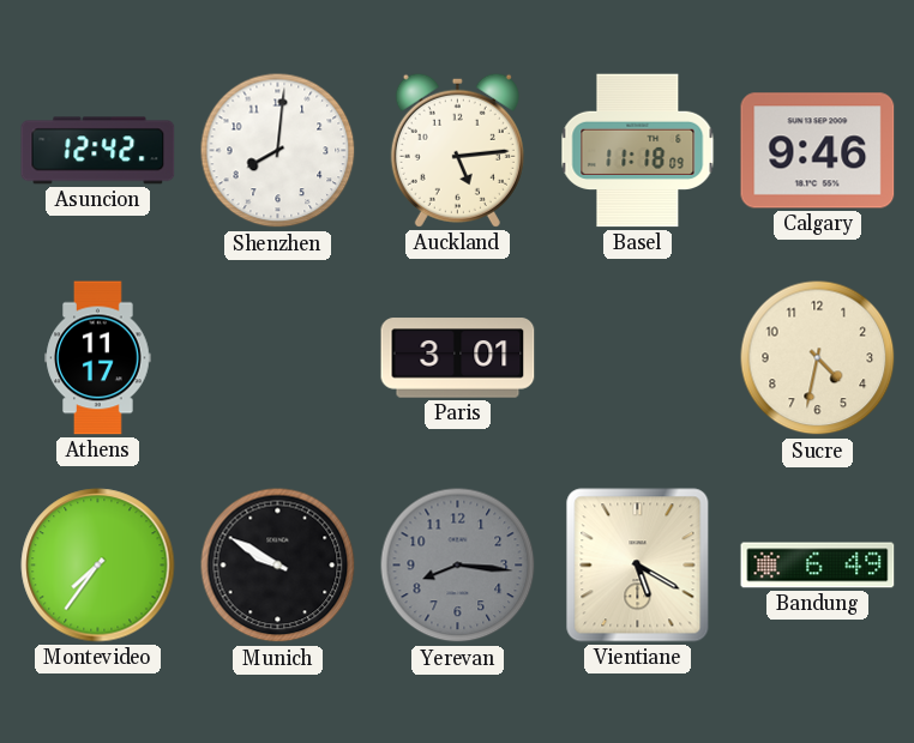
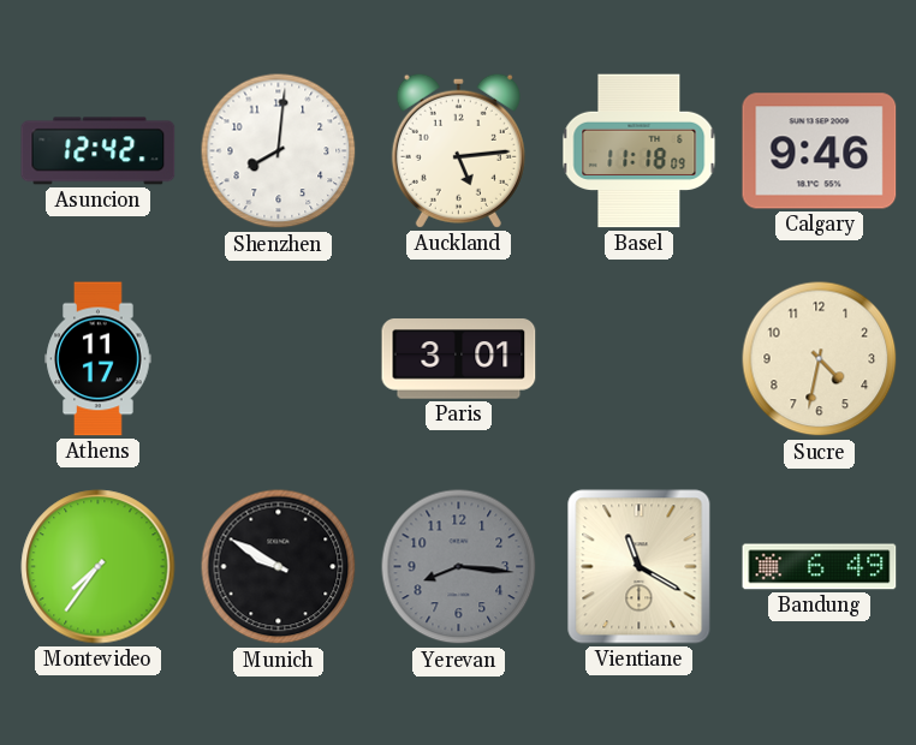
Vientiane: 5:20 -> 11:20 (640, 567)
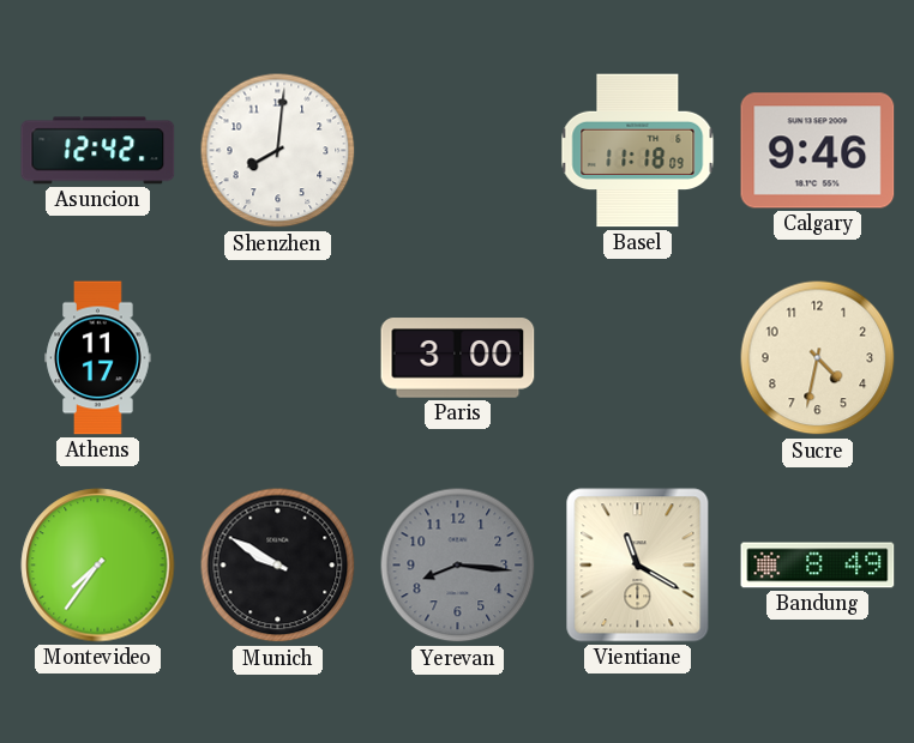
Auckland: 5:14 -> none (458, 150)
Paris: 3:01 -> 3:00 (458, 358)
Bandung: 6:49 -> 8:49 (818, 566)
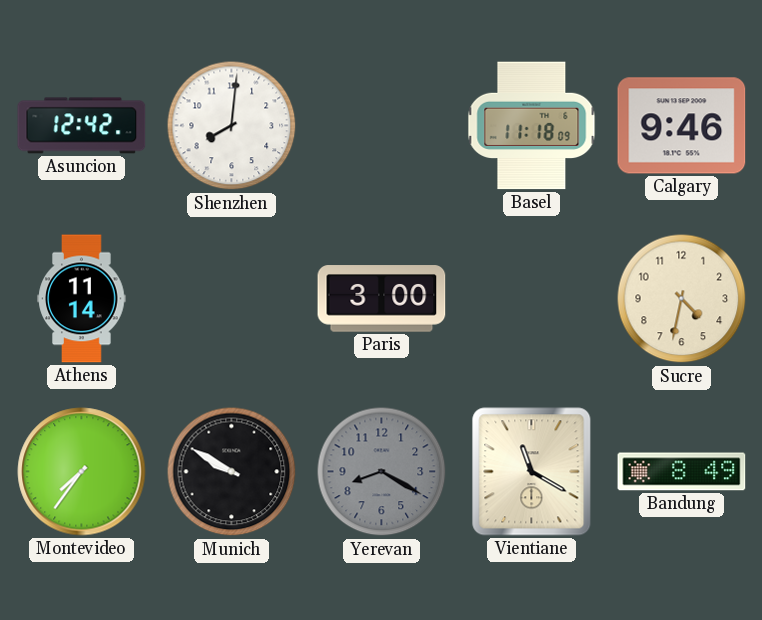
Athens: 11:17 -> 11:14 (82, 299)
Yerevan: 8:16 -> 8:20 (382, 472)
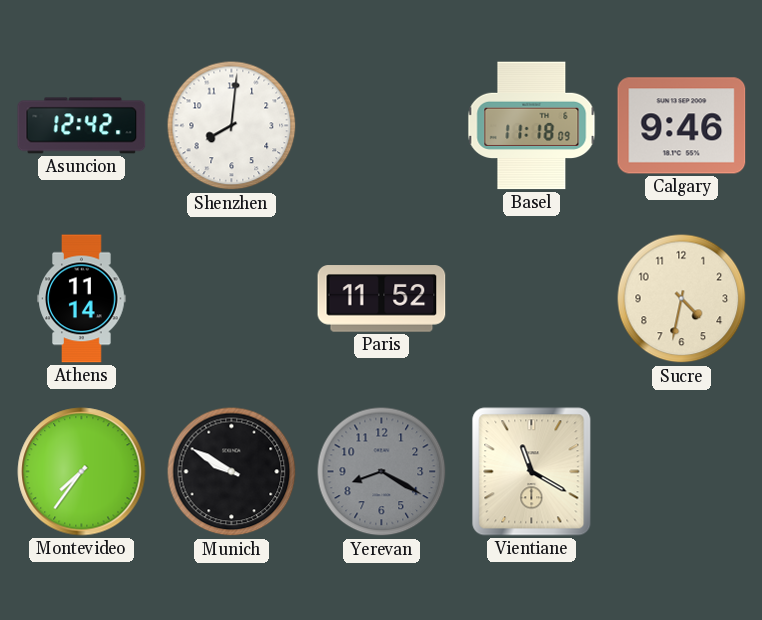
Paris: 3:00 -> 11:52 (382, 299)
Bandung: 8:49 -> none (682, 472)
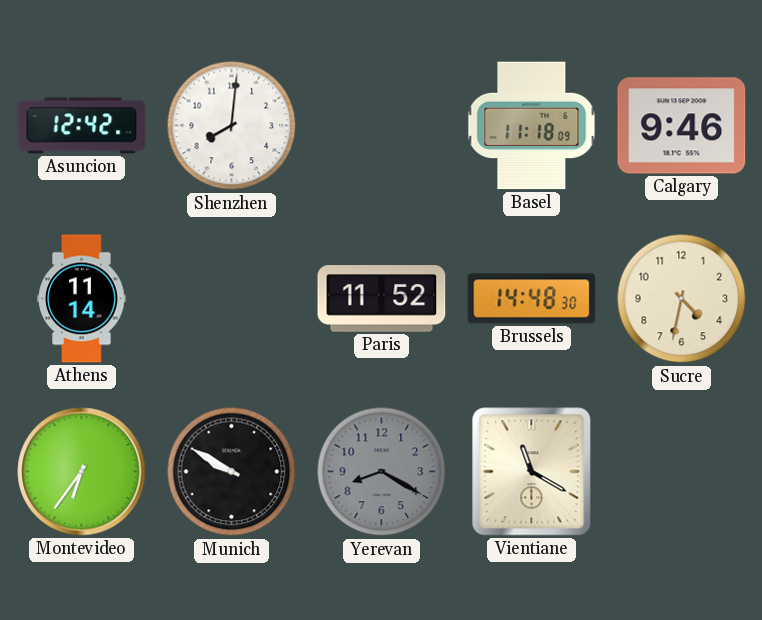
Brussels: none -> 14:48 (532, 299)
Montevideo: 7:36 -> 6:36 (82, 472)
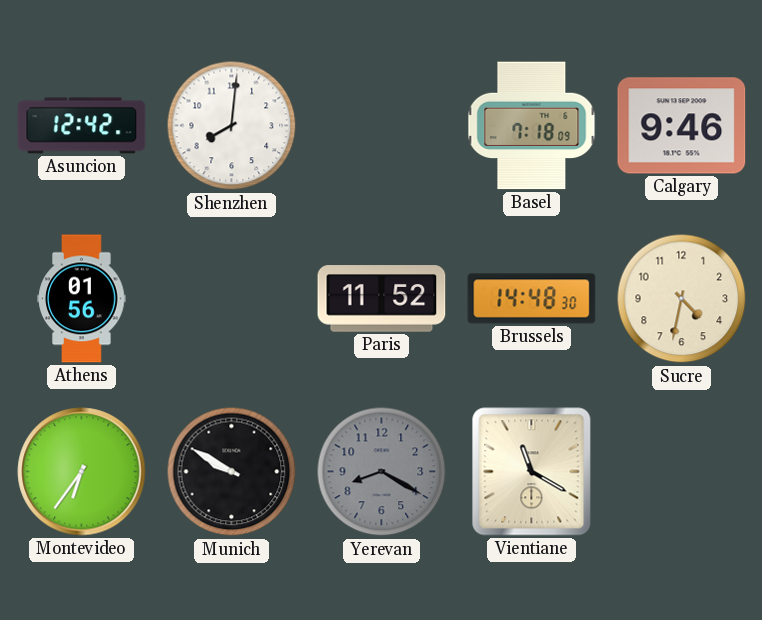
Basel: 11:18 -> 7:18 (532, 126)
Athens: 11:14 -> 01:56 (82, 299)
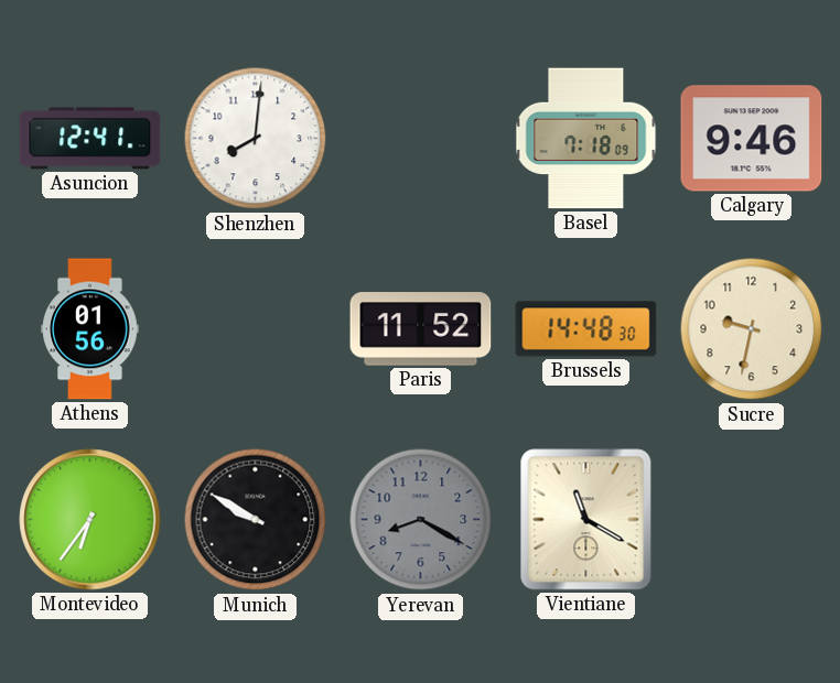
Asuncion: 12:42 -> 12:41 (90, 139)
Sucre: 4:32 -> 9:32 (752, 329)
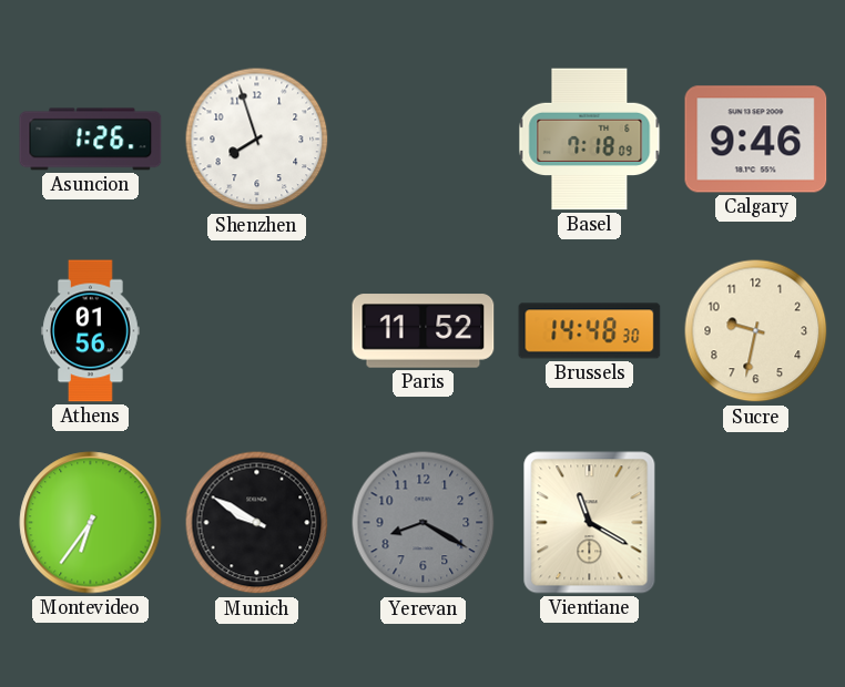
Asuncion: 12:41 -> 1:26 (91, 140)
Shenzhen: 8:01 -> 7:57 (257, 140)
